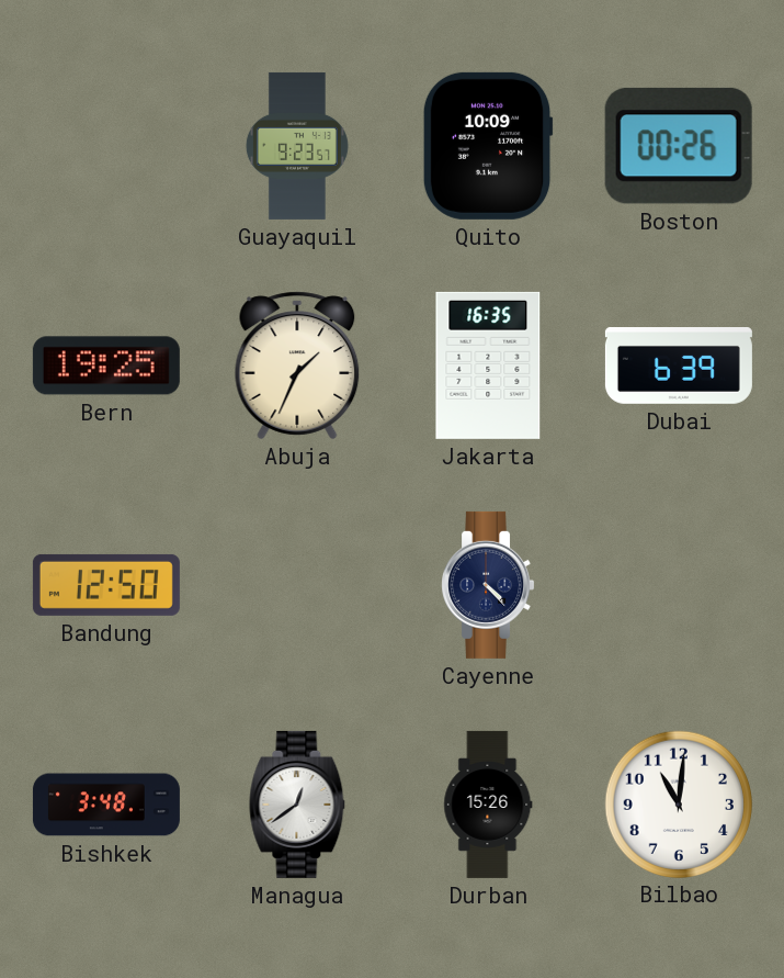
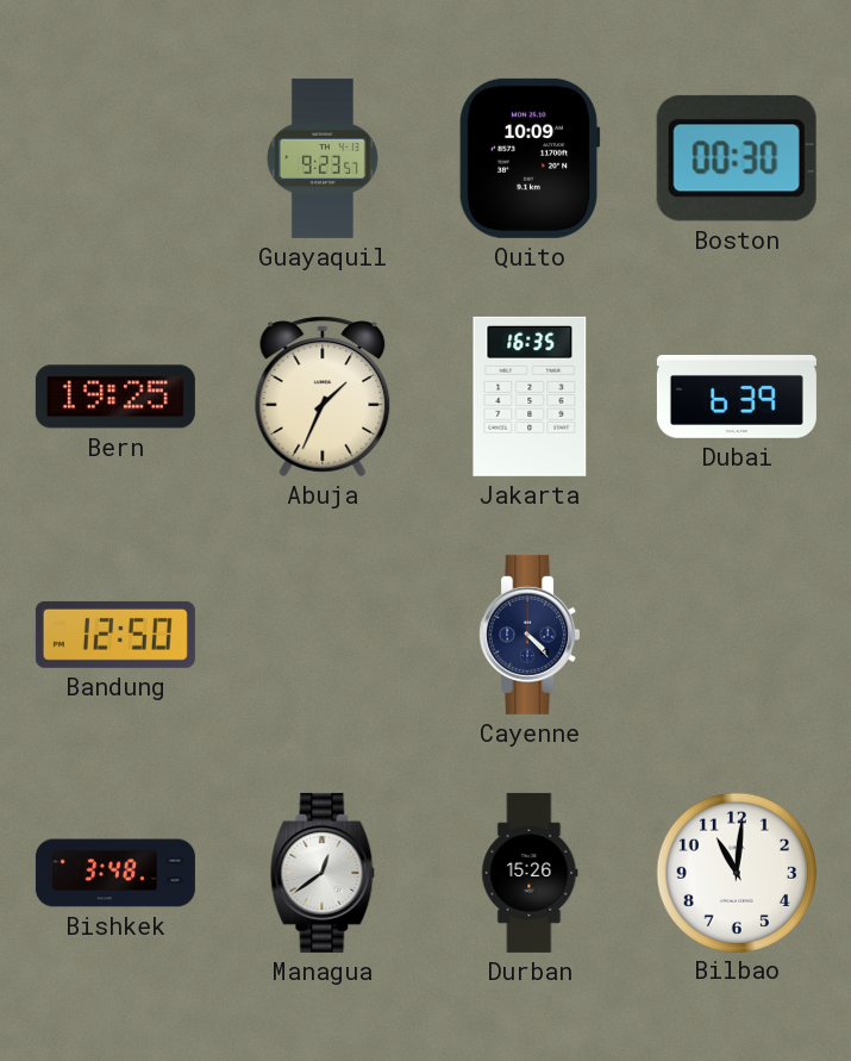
Boston: 00:26 -> 00:30 (737, 158)
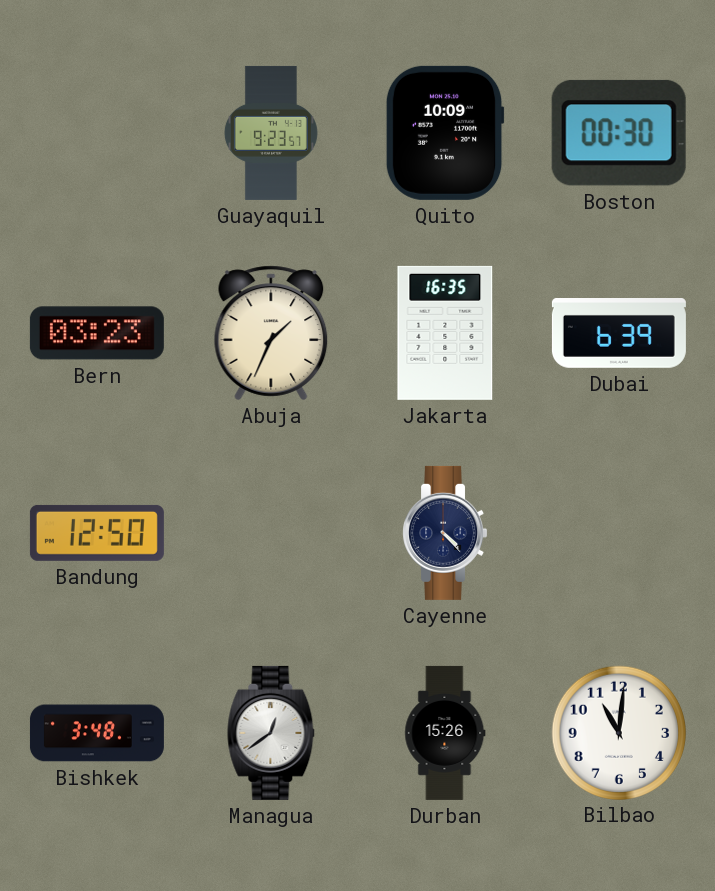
Bern: 19:25 -> 03:23 (97, 333)
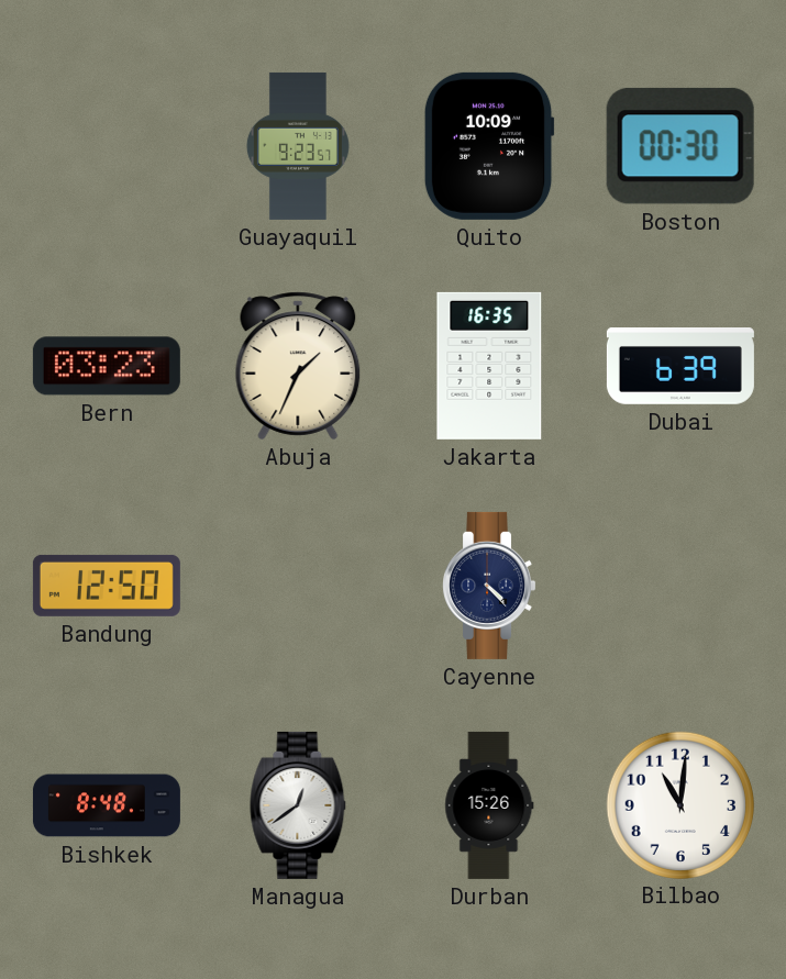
Bishkek: 3:48 -> 8:48 (107, 805)
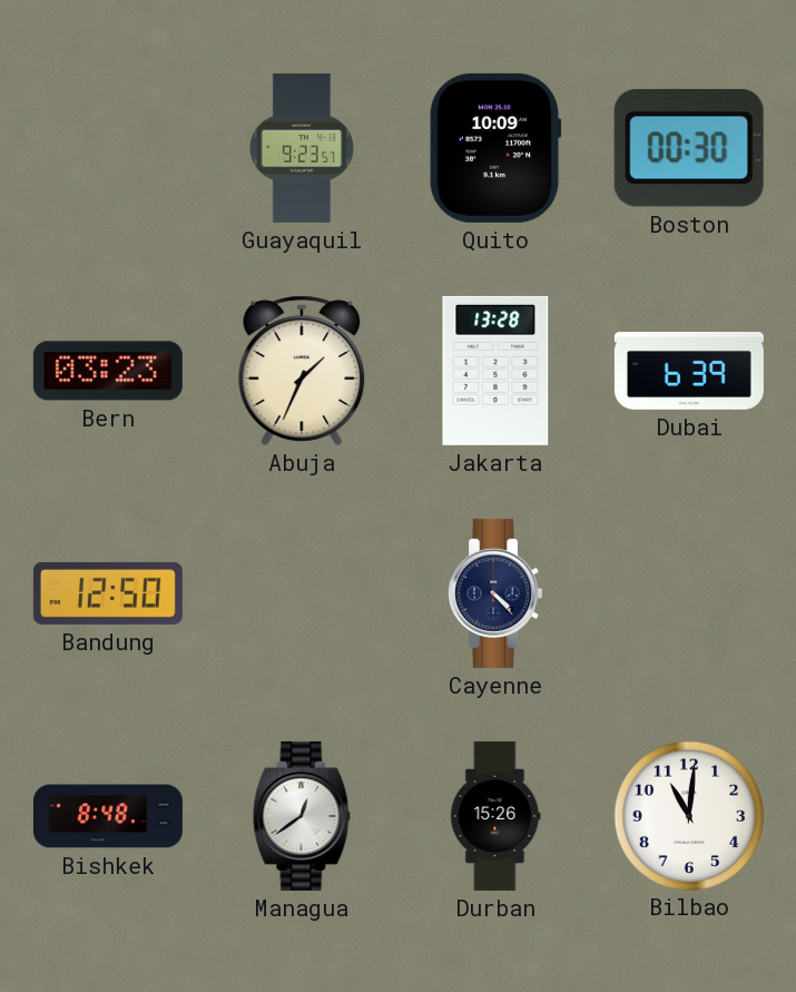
Jakarta: 16:35 -> 13:28 (495, 371)
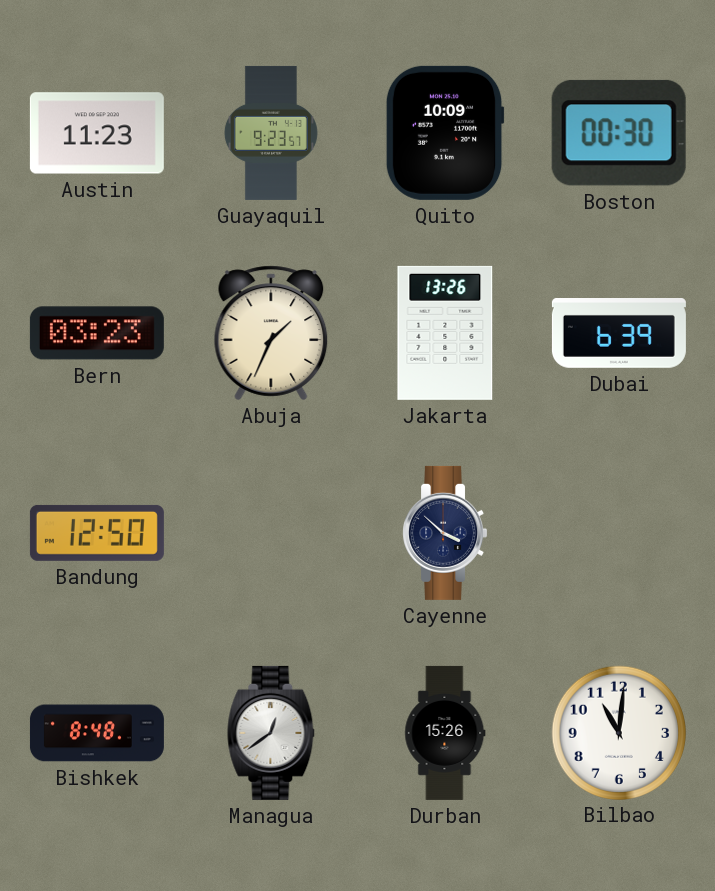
Austin: none -> 11:23 (97, 133)
Jakarta: 13:28 -> 13:26 (445, 333)
Cayenne: 4:23 -> 3:52 (445, 533)
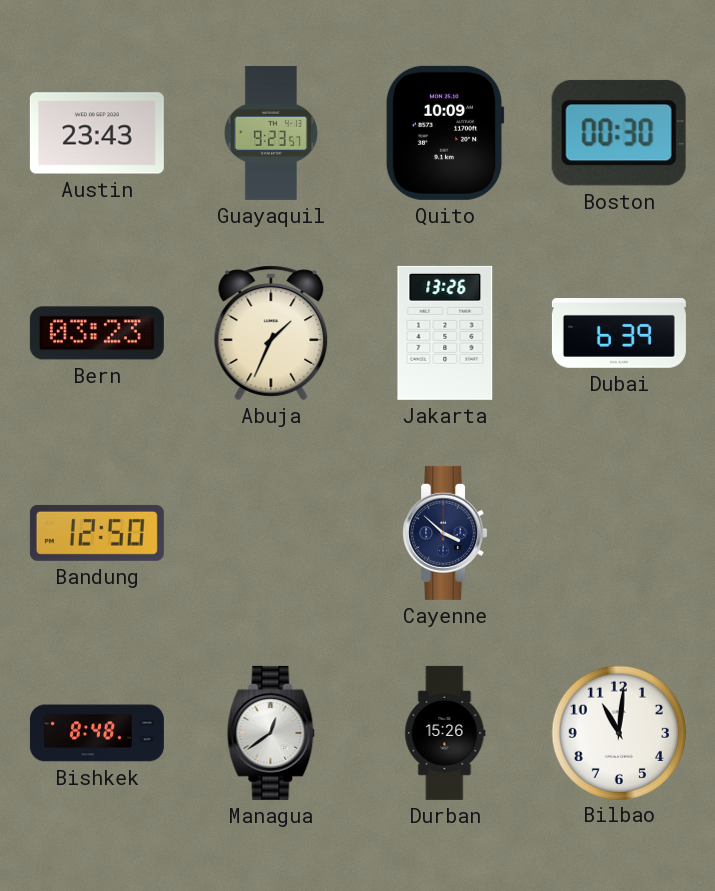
Austin: 11:23 -> 23:43 (97, 133)
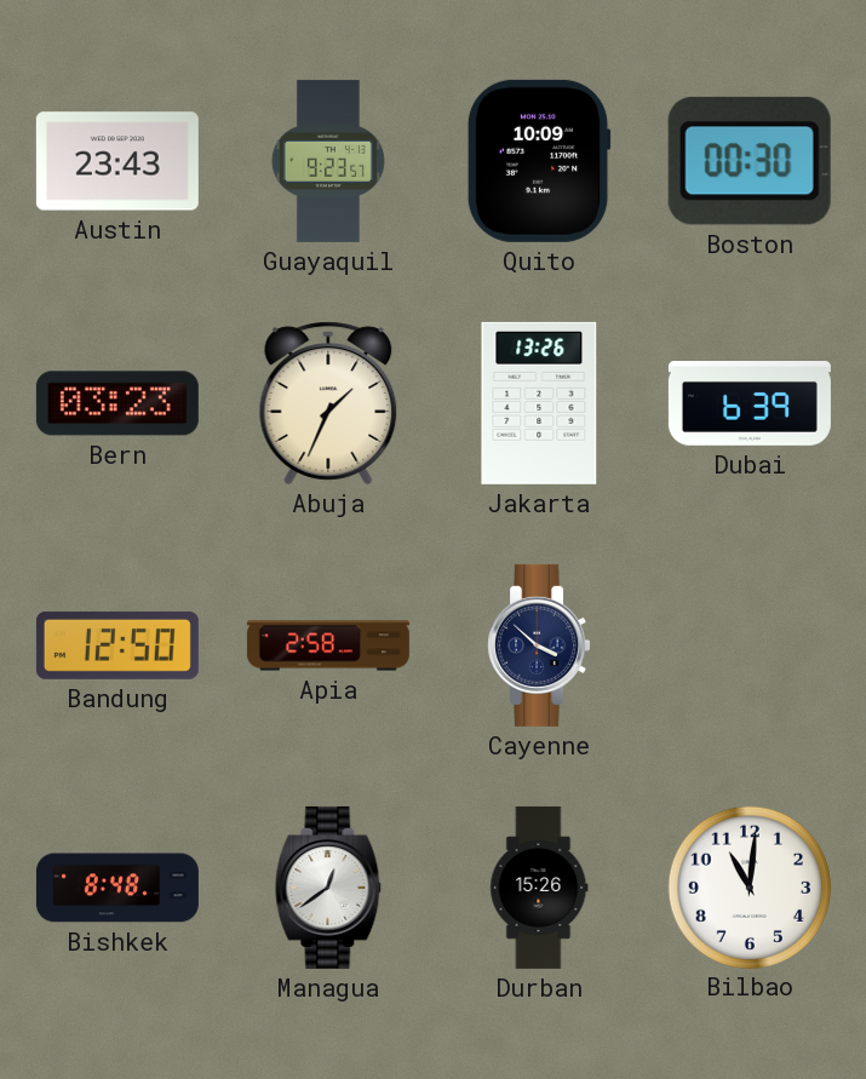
Apia: none -> 2:58 (328, 645)
